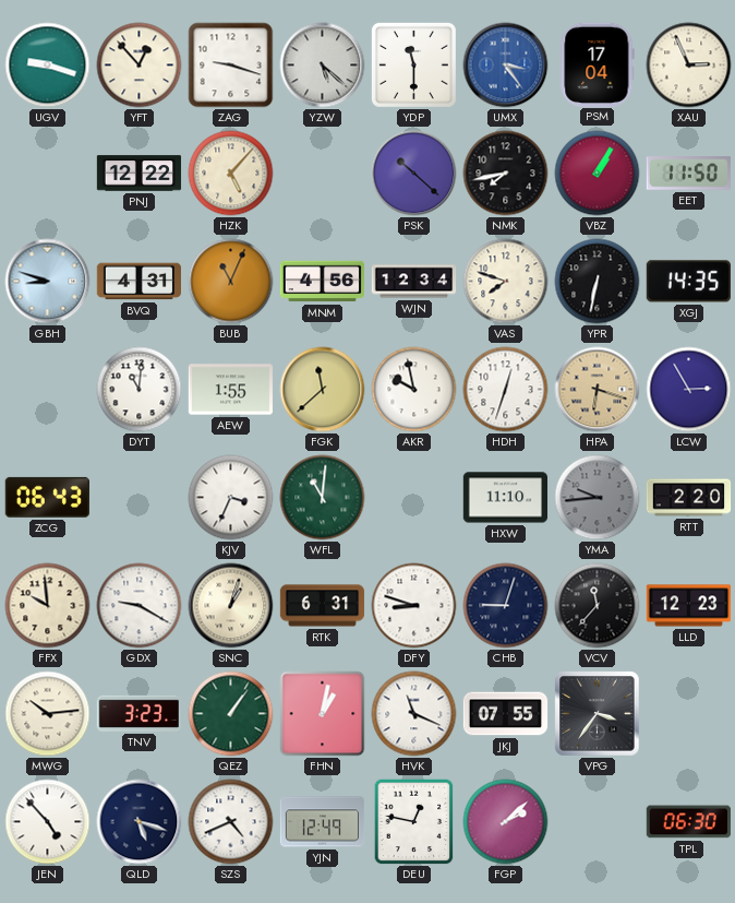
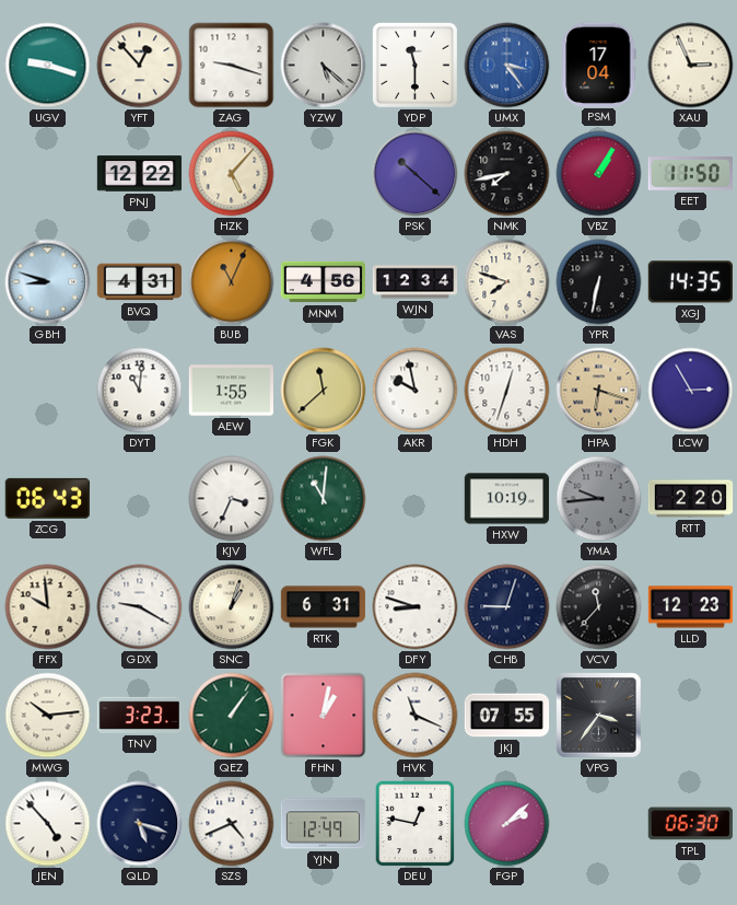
HXW: 11:10 -> 10:19 (506, 499)
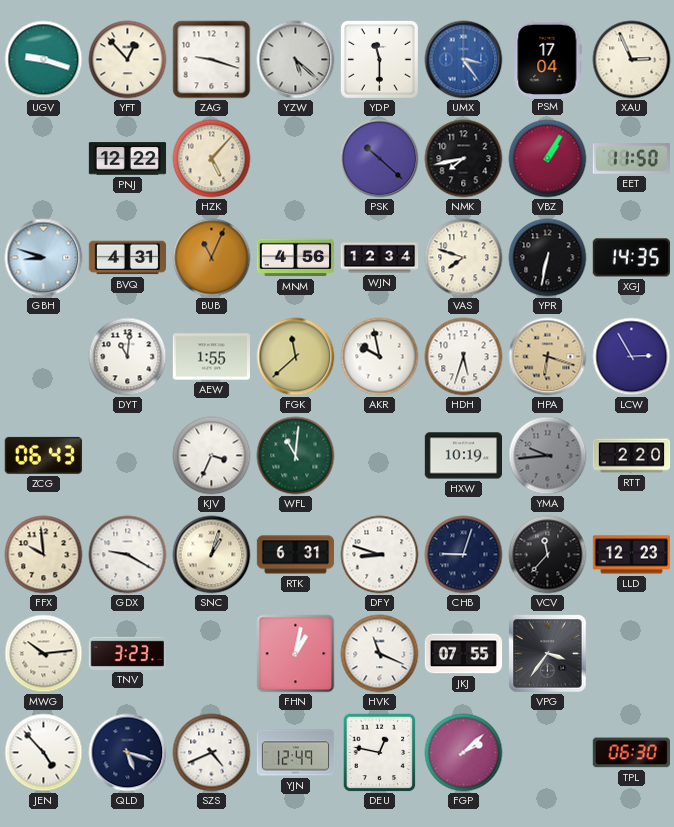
HDH: 12:33 -> 5:33 (464, 357)
QEZ: 1:06 -> none (232, 716)
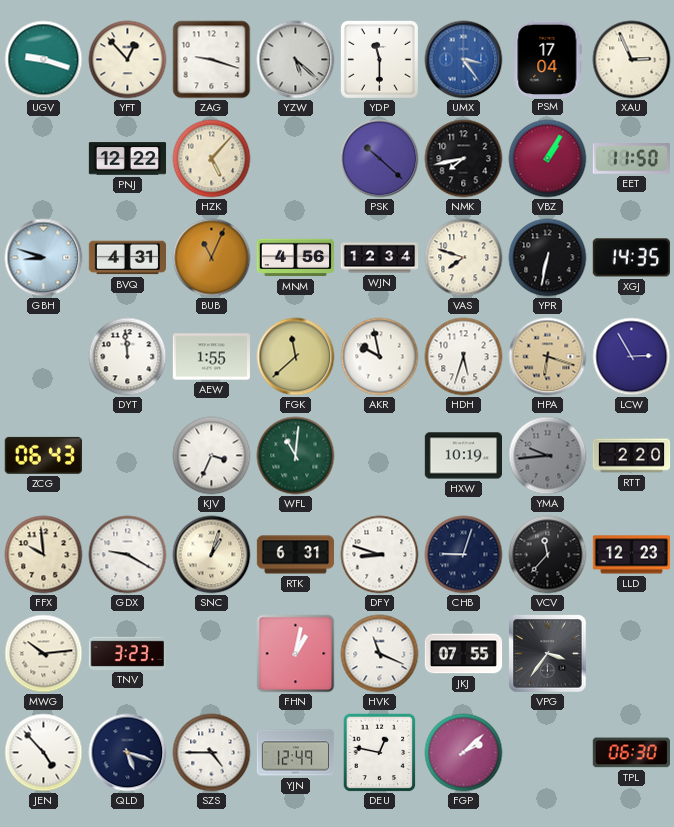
DYT: 11:01 -> 11:59 (128, 357)
SZS: 4:41 -> 4:45 (212, 753)
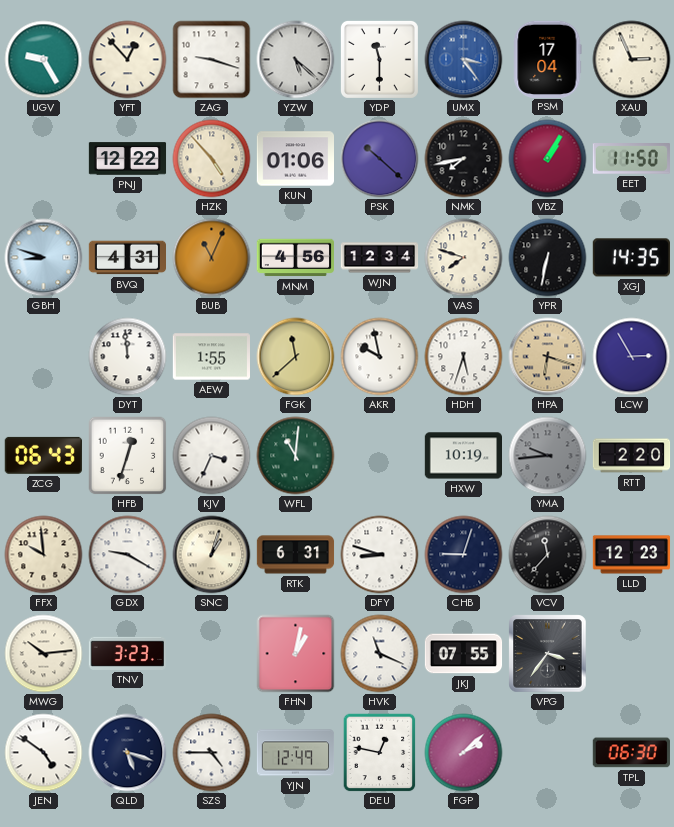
UGV: 9:18 -> 9:25 (44, 60)
HZK: 5:07 -> 4:53 (212, 159)
KUN: none -> 01:06 (295, 159)
HFB: none -> 12:33 (128, 456)
JEN: 4:53 -> 4:51 (44, 753)
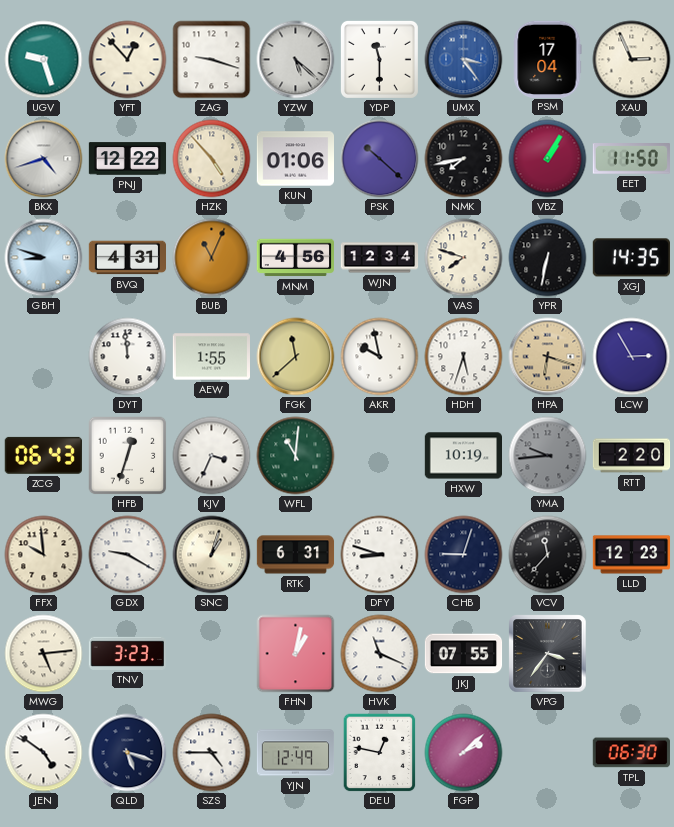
UGV: 9:25 -> 9:27 (44, 60)
BKX: none -> 4:42 (44, 159)
MWG: 10:14 -> 5:14 (44, 654)
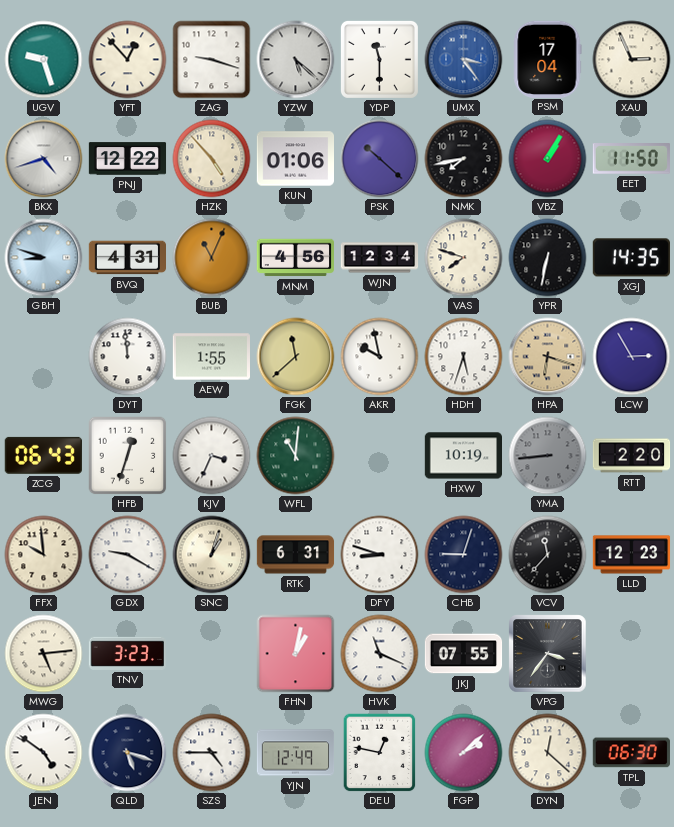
YMA: 9:44 -> 8:44 (548, 456)
DYN: none -> 12:22 (548, 753)
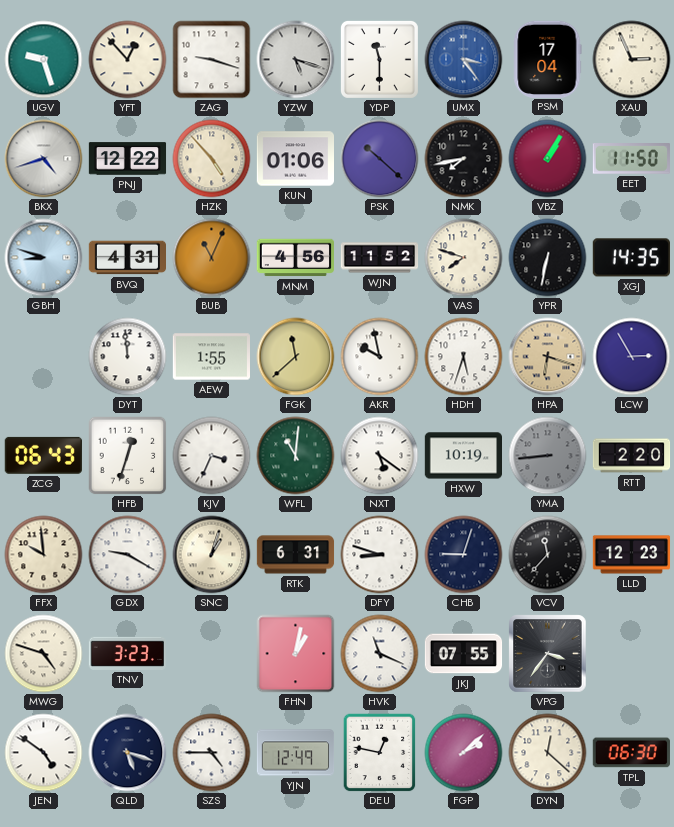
YZW: 5:22 -> 5:18 (296, 60)
WJN: 12:34 -> 11:52 (380, 258)
NXT: none -> 5:21 (380, 456)
MWG: 5:14 -> 4:48 (44, 654)
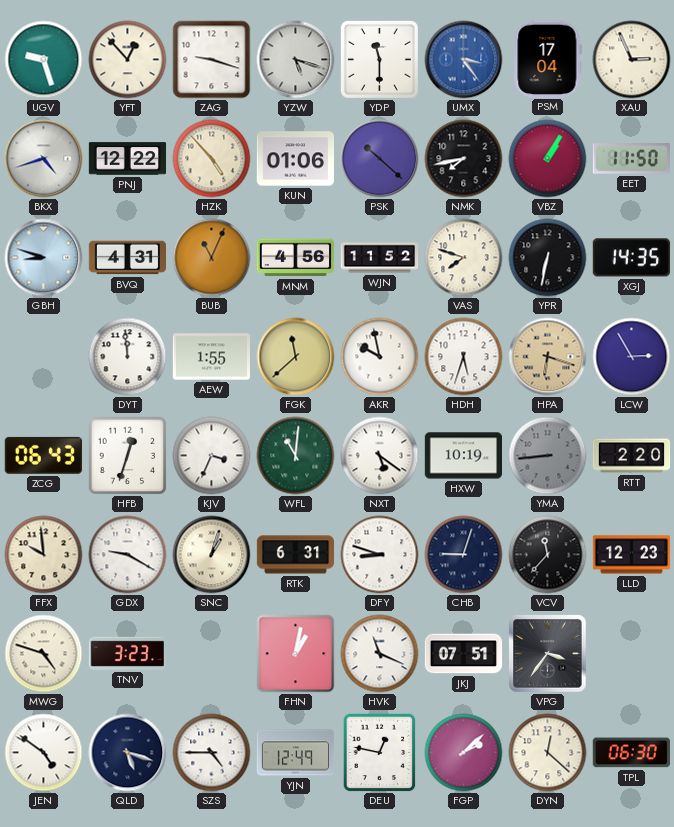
JKJ: 07:55 -> 07:51 (464, 654)
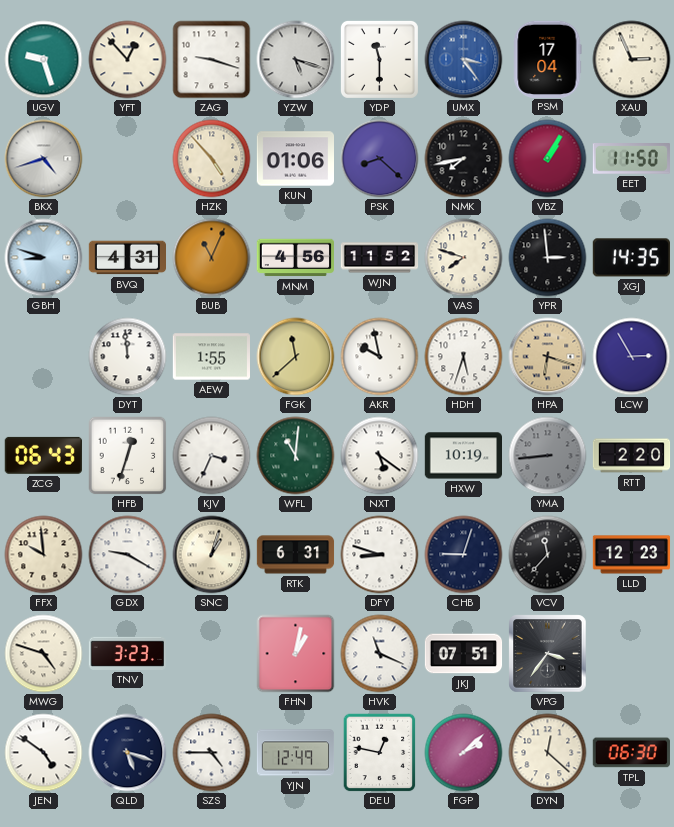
PNJ: 12:22 -> none (128, 159)
PSK: 10:22 -> 8:22 (380, 159)
YPR: 6:32 -> 2:59 (548, 258)
